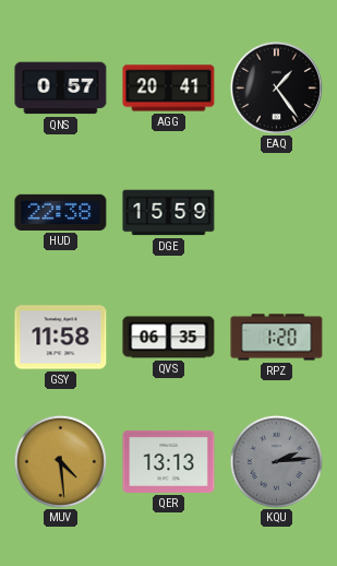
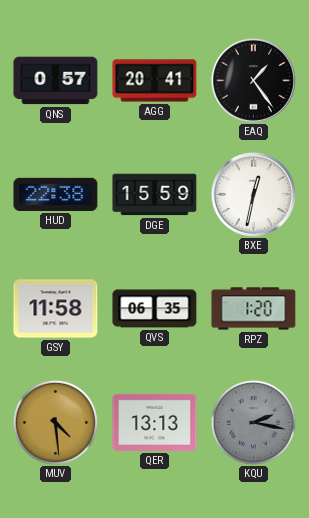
BXE: none -> 12:32 (253, 194)
KQU: 2:14 -> 2:17 (253, 422)
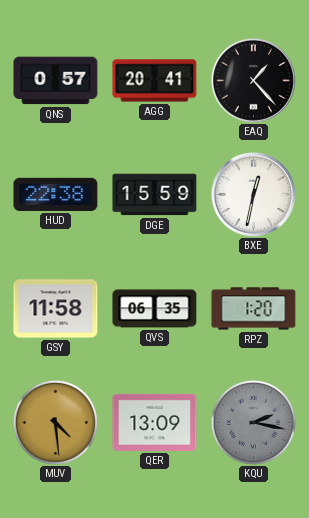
EAQ: 1:24 -> 1:23 (253, 80)
QER: 13:13 -> 13:09 (155, 422)
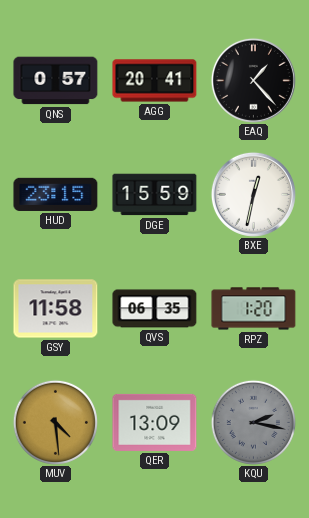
HUD: 22:38 -> 23:15 (56, 194)
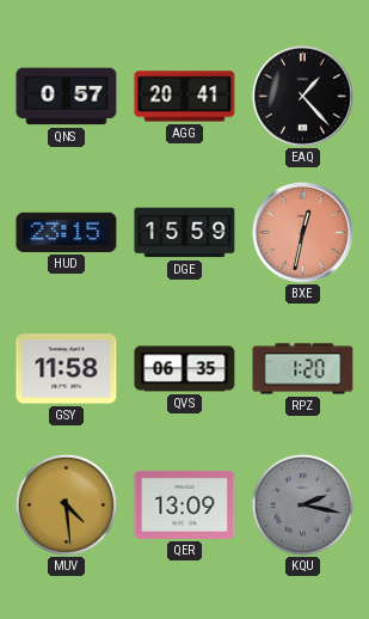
BXE dial: white -> salmon (302, 232)
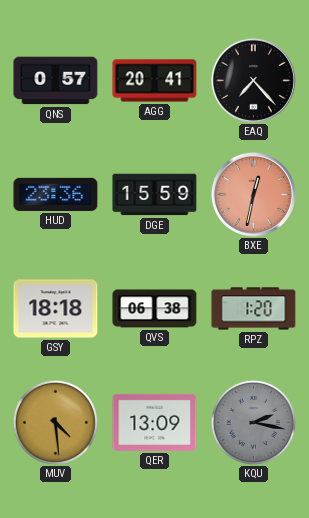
EAQ: 1:23 -> 7:23 (253, 80)
HUD: 23:15 -> 23:36 (56, 194)
GSY: 11:58 -> 18:18 (56, 309)
QVS: 06:35 -> 06:38 (155, 309)
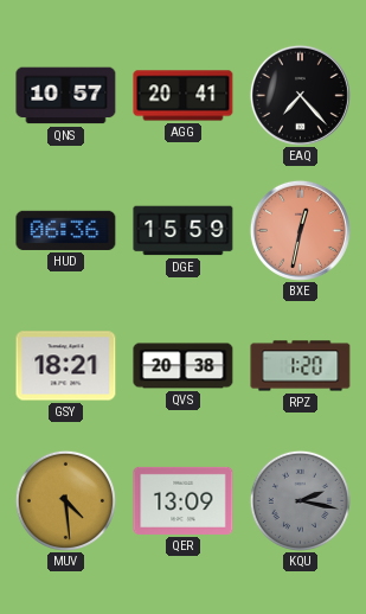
QNS: 0:57 -> 10:57 (66, 96)
HUD: 23:36 -> 06:36 (66, 230)
GSY: 18:18 -> 18:21 (66, 366)
QVS: 06:38 -> 20:38 (184, 366)
